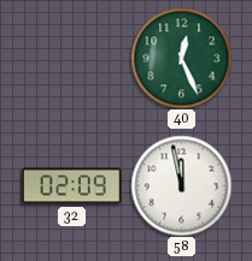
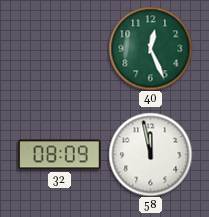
32: 02:09 -> 08:09 (59, 155)
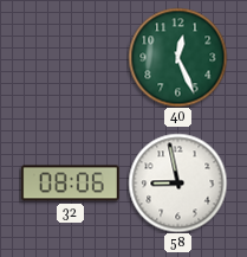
32: 08:09 -> 08:06 (70, 184)
58: 11:58 -> 8:58 (177, 182)
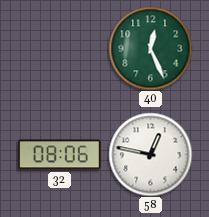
58: 8:58 -> 12:47 (150, 154)
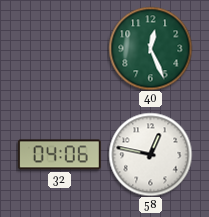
32: 08:06 -> 04:06 (59, 155)
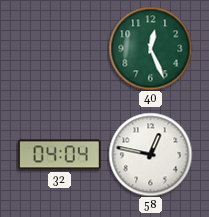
32: 04:06 -> 04:04 (59, 155)
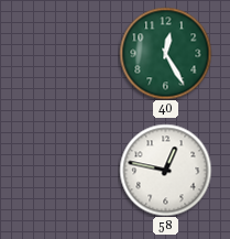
40: 12:26 -> 12:25 (165, 53)
32: 04:04 -> none (59, 155)
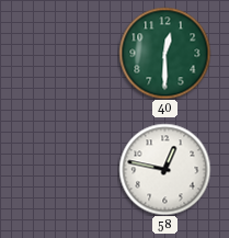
40: 12:25 -> 12:30 (164, 53)
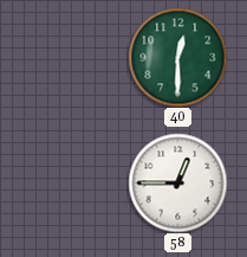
58: 12:47 -> 12:45 (177, 182)
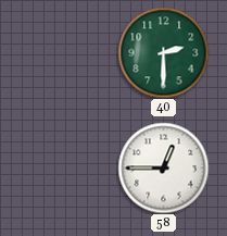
40: 12:30 -> 2:30 (163, 52)
